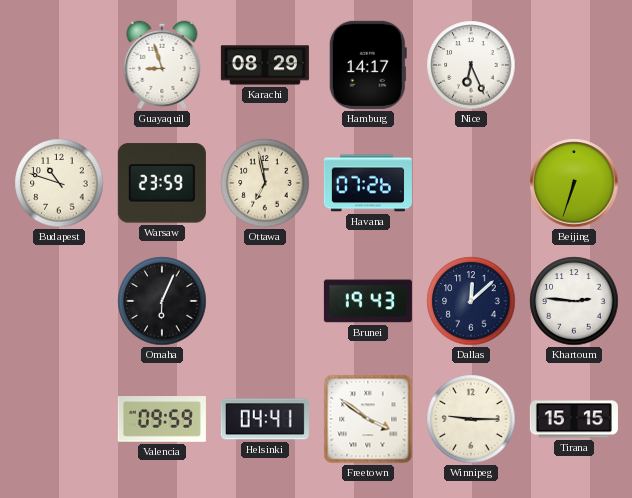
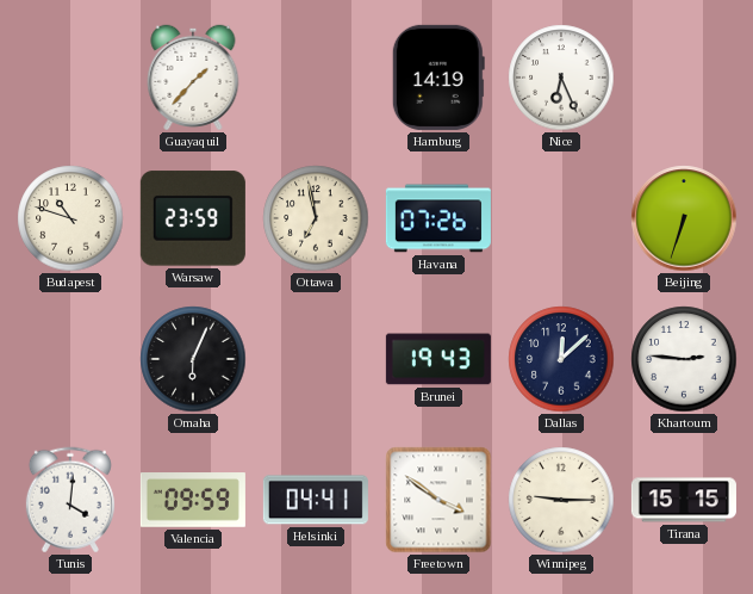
Guayaquil: 8:57 -> 1:37 (193, 78)
Karachi: 08:29 -> none (265, 65)
Hamburg: 14:17 -> 14:19 (438, 78)
Tunis: none -> 4:01 (70, 500)
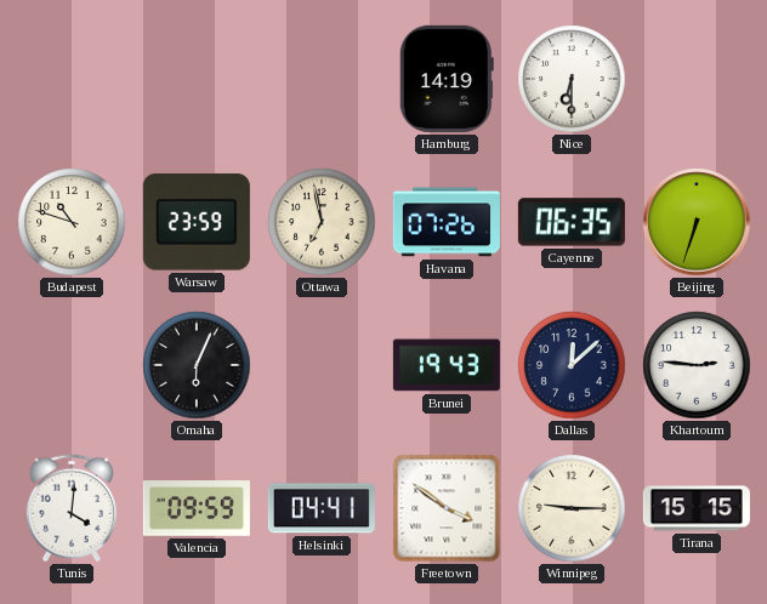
Guayaquil: 1:37 -> none (193, 78)
Nice: 6:26 -> 6:30 (572, 79)
Cayenne: none -> 06:35 (572, 222)
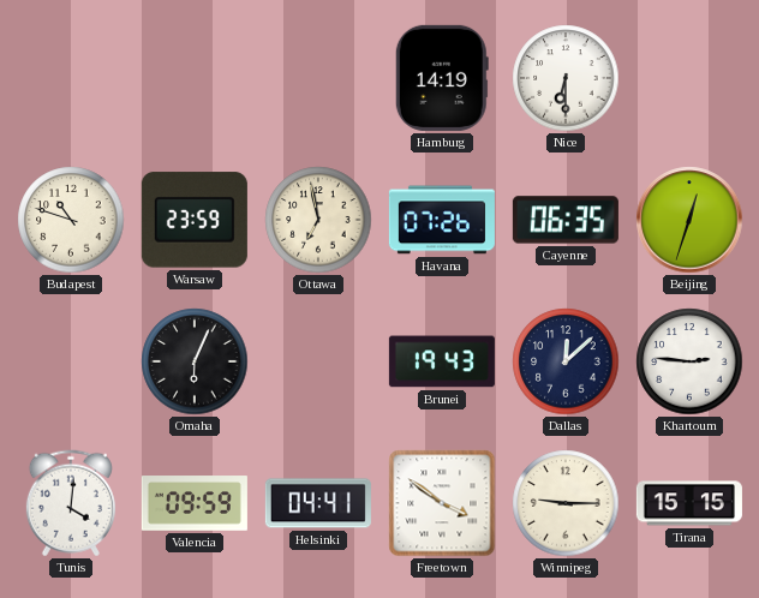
Beijing: 6:33 -> 12:33 (689, 220)
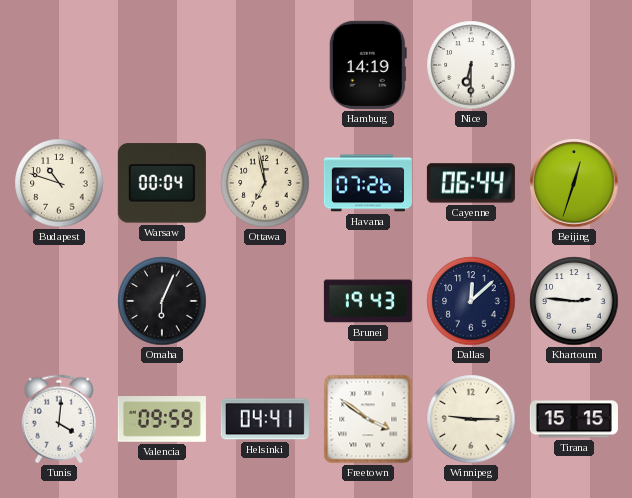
Warsaw: 23:59 -> 00:04 (162, 183)
Cayenne: 06:35 -> 06:44 (471, 183)
